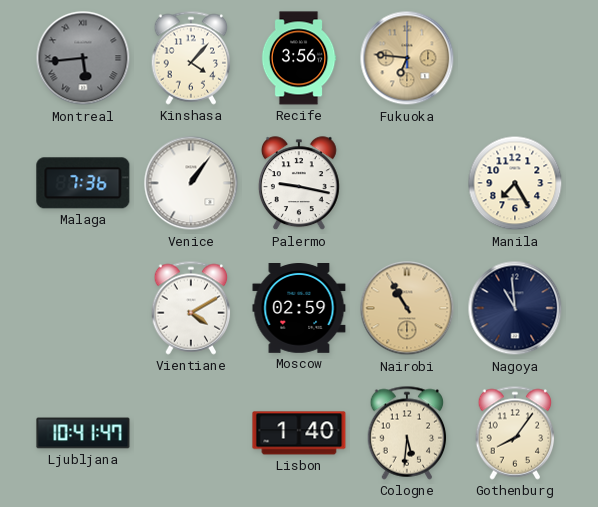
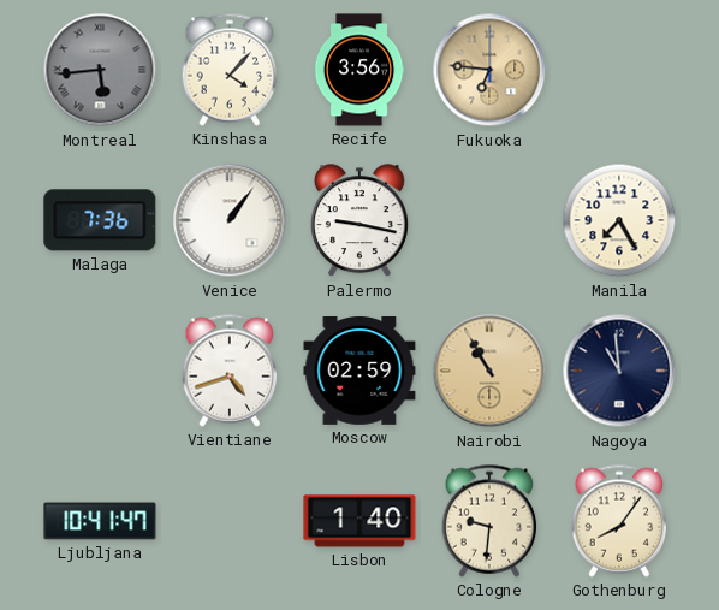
Vientiane: 4:10 -> 4:42 (230, 371)
Cologne: 5:31 -> 9:31 (489, 521)
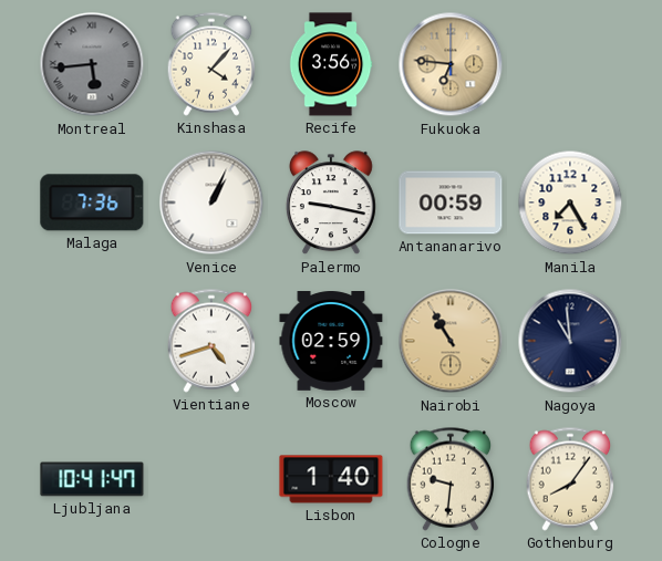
Venice: 1:06 -> 1:04 (211, 202)
Antananarivo: none -> 00:59 (451, 202)
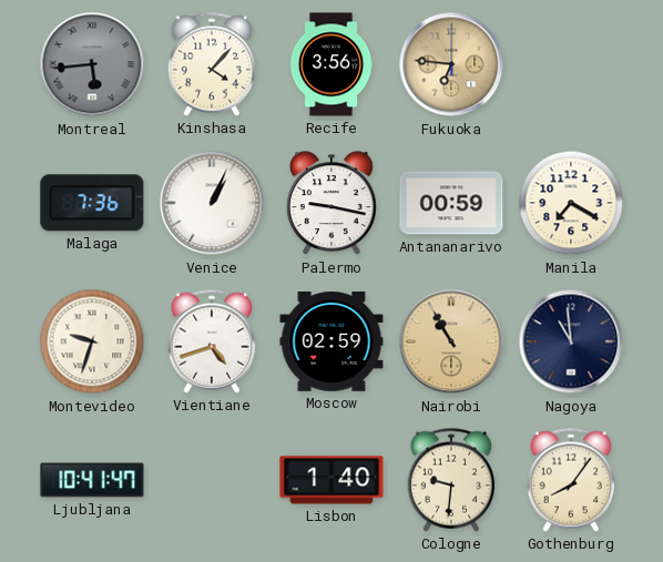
Manila: 7:25 -> 7:20 (571, 203)
Montevideo: none -> 9:33 (92, 341)
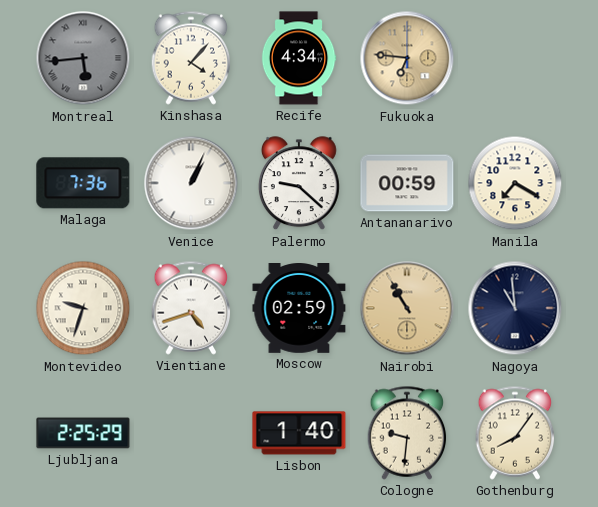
Recife: 3:56 -> 4:34 (299, 58)
Palermo: 9:17 -> 9:22 (299, 184)
Ljubljana: 10:41 -> 2:25 (83, 433)
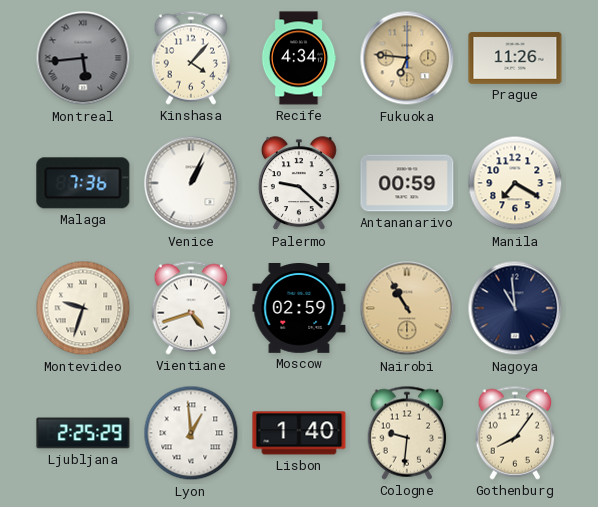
Prague: none -> 11:26 (515, 59)
Lyon: none -> 12:59 (191, 433)
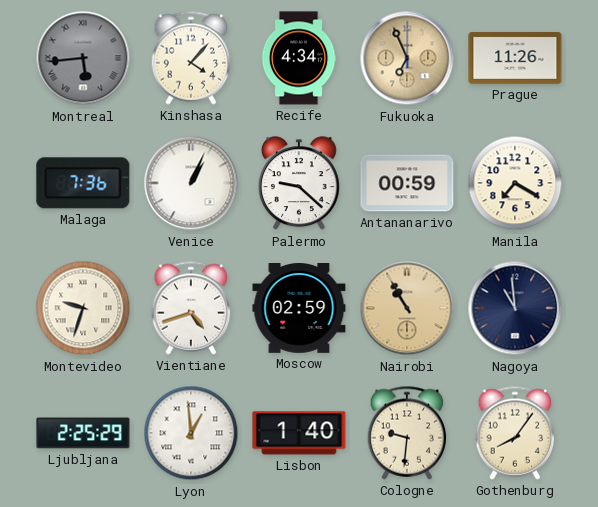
Fukuoka: 6:46 -> 6:56 (407, 58)
